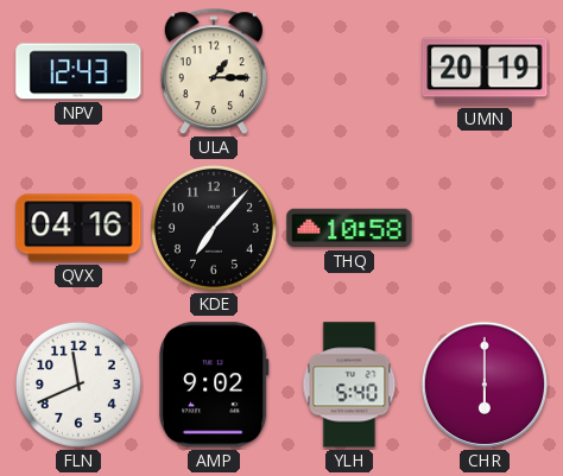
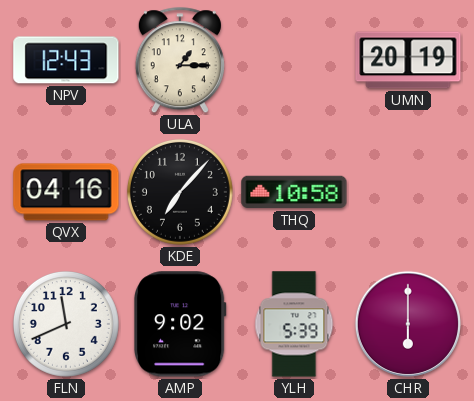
YLH: 5:40 -> 5:39 (294, 324)
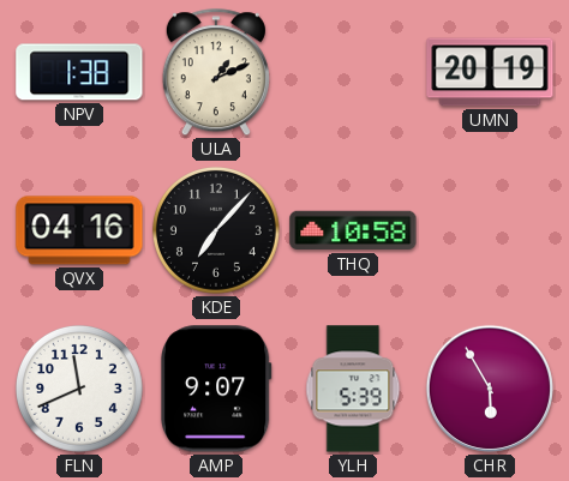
NPV: 12:43 -> 1:38 (79, 72)
ULA: 1:15 -> 1:11 (216, 73)
AMP: 9:02 -> 9:07 (217, 389)
CHR: 6:00 -> 5:55 (490, 389)
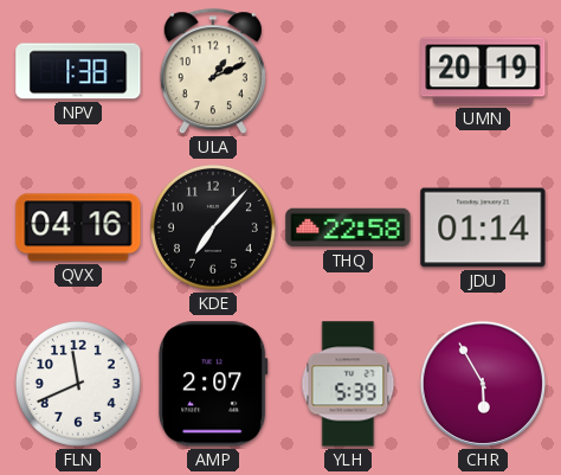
THQ: 10:58 -> 22:58 (348, 227)
JDU: none -> 01:14 (483, 227)
AMP: 9:07 -> 2:07 (214, 384)
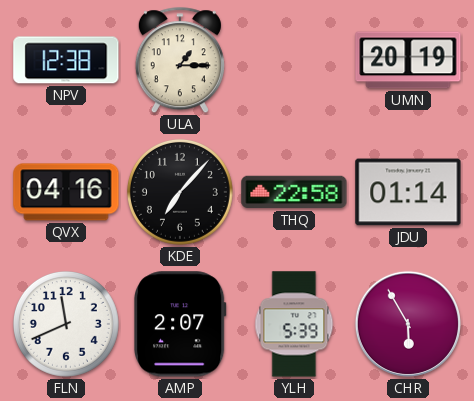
NPV: 1:38 -> 12:38 (66, 60)
ULA: 1:11 -> 1:15 (180, 61)
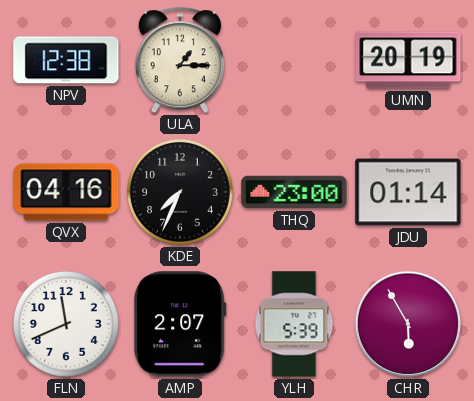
KDE: 7:07 -> 7:34 (180, 192)
THQ: 22:58 -> 23:00 (294, 192)
